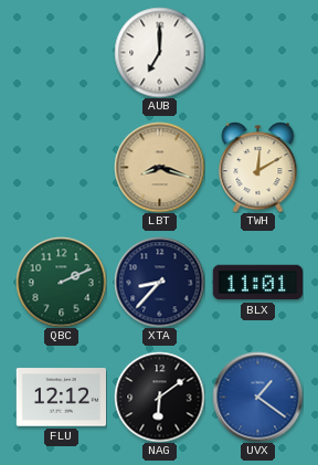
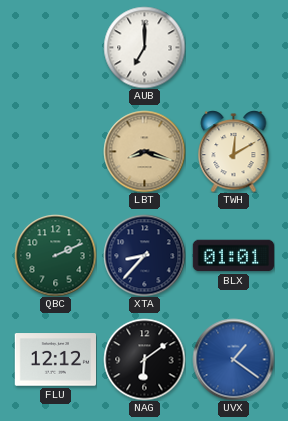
BLX: 11:01 -> 01:01 (233, 256)
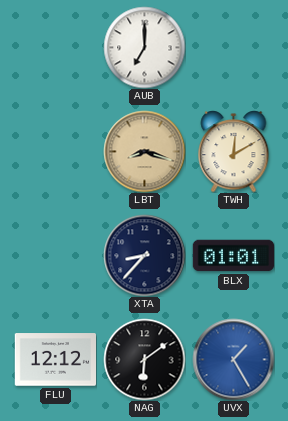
QBC: 2:11 -> none (55, 255)
UVX: 1:21 -> 1:25 (233, 359)
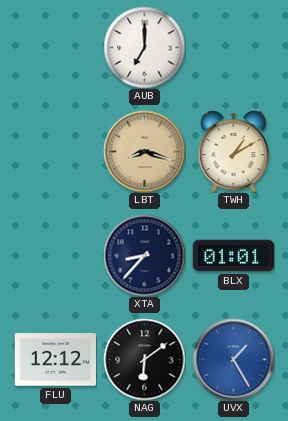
TWH: 12:10 -> 1:10 (234, 151)
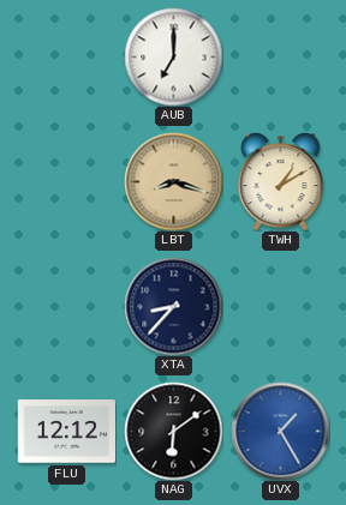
BLX: 01:01 -> none (233, 256)
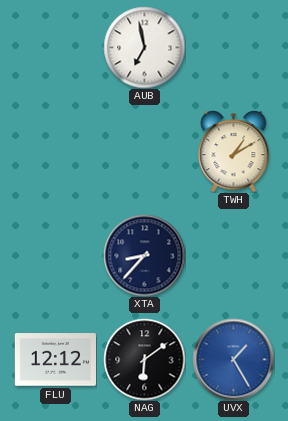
AUB: 7:00 -> 6:58 (144, 47)
LBT: 8:18 -> none (173, 181)
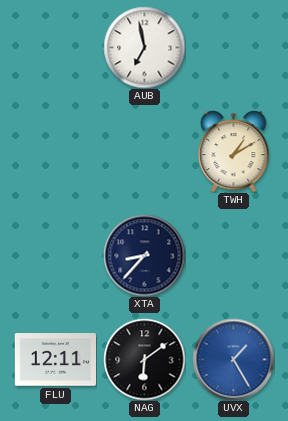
FLU: 12:12 -> 12:11 (55, 360)
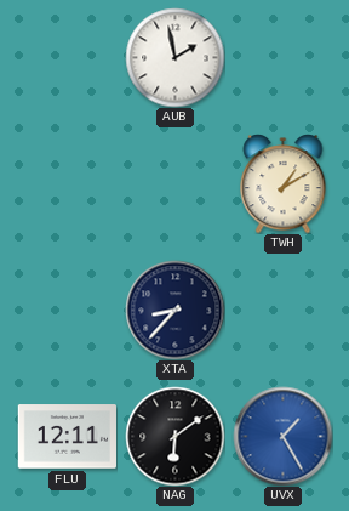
AUB: 6:58 -> 1:58 (174, 57)
